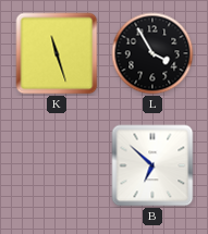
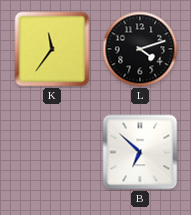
K: 11:27 -> 11:36 (52, 49)
L: 3:55 -> 4:12 (140, 49)
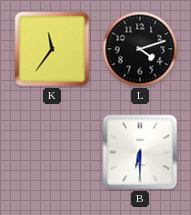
B: 6:52 -> 6:30 (140, 152)
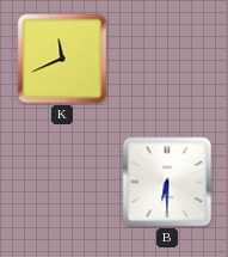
K: 11:36 -> 11:41 (62, 59)
L: 4:12 -> none (140, 49)
